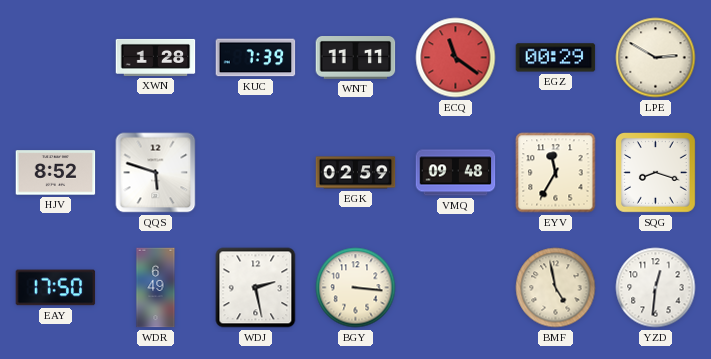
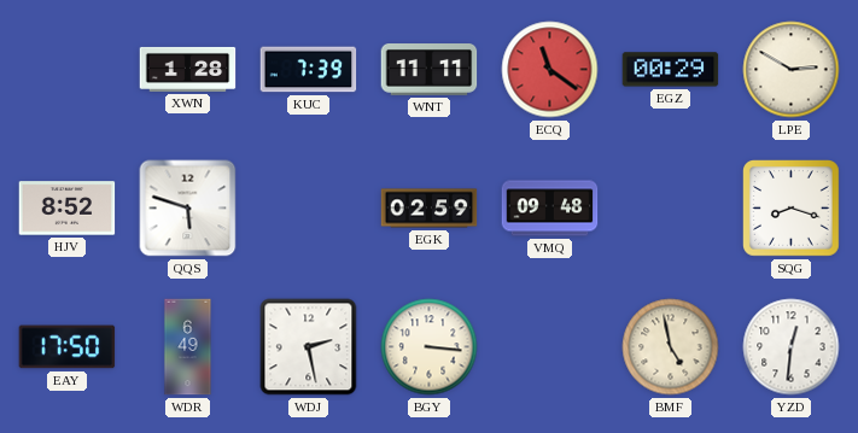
EYV: 11:35 -> none (556, 173)
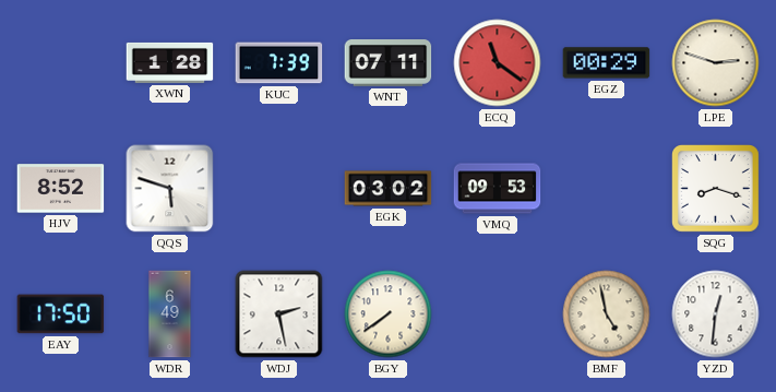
WNT: 11:11 -> 07:11 (389, 63)
LPE: 2:50 -> 2:48 (716, 63)
EGK: 02:59 -> 03:02 (389, 189)
VMQ: 09:48 -> 09:53 (498, 189)
BGY: 3:16 -> 7:39 (389, 314)
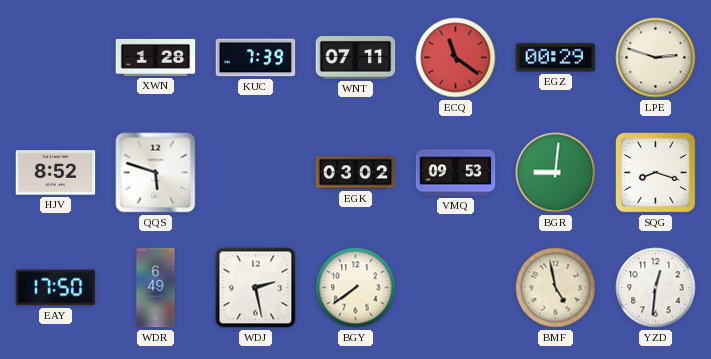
BGR: none -> 9:01 (556, 173)
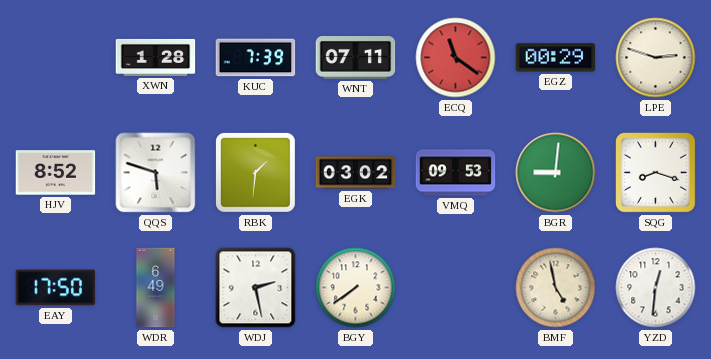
RBK: none -> 1:31 (256, 173)
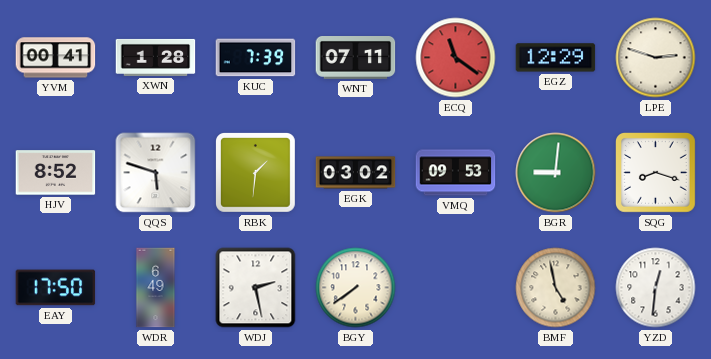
YVM: none -> 00:41 (56, 58)
EGZ: 00:29 -> 12:29 (556, 58)
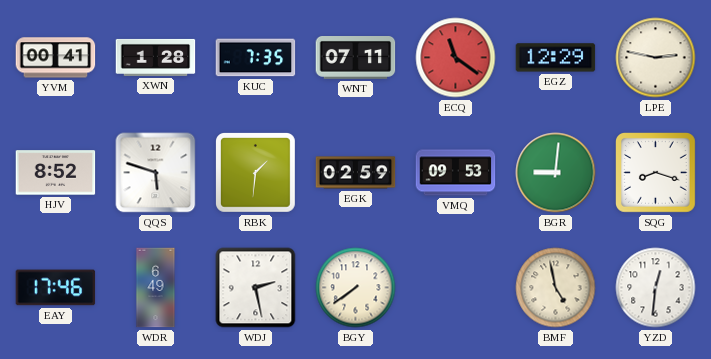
KUC: 7:39 -> 7:35 (256, 58)
LPE: 2:48 -> 2:47 (656, 58)
EGK: 03:02 -> 02:59 (356, 173)
EAY: 17:50 -> 17:46 (56, 288)
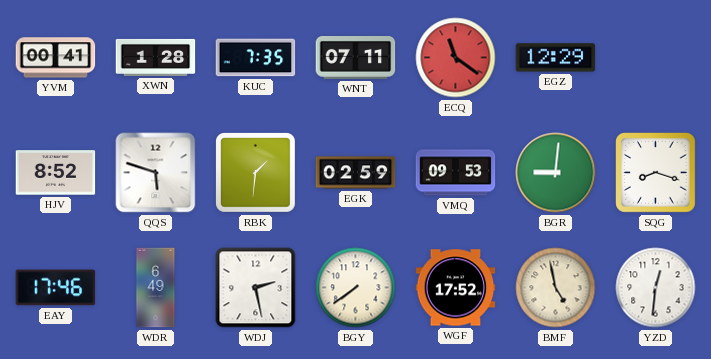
LPE: 2:47 -> none (656, 58)
WGF: none -> 17:52 (456, 288)
